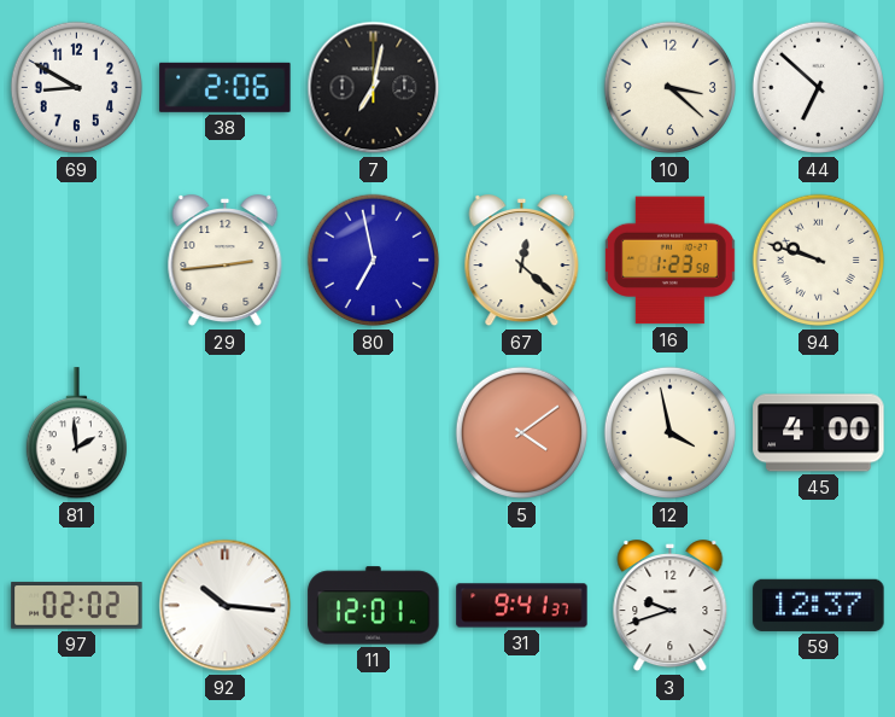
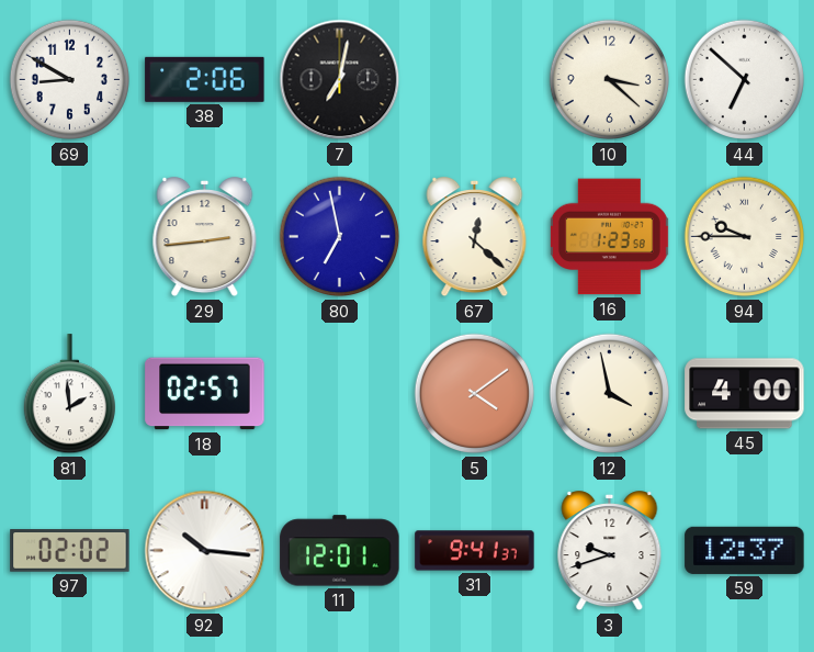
94: 9:48 -> 9:45 (745, 237)
18: none -> 02:57 (205, 394)
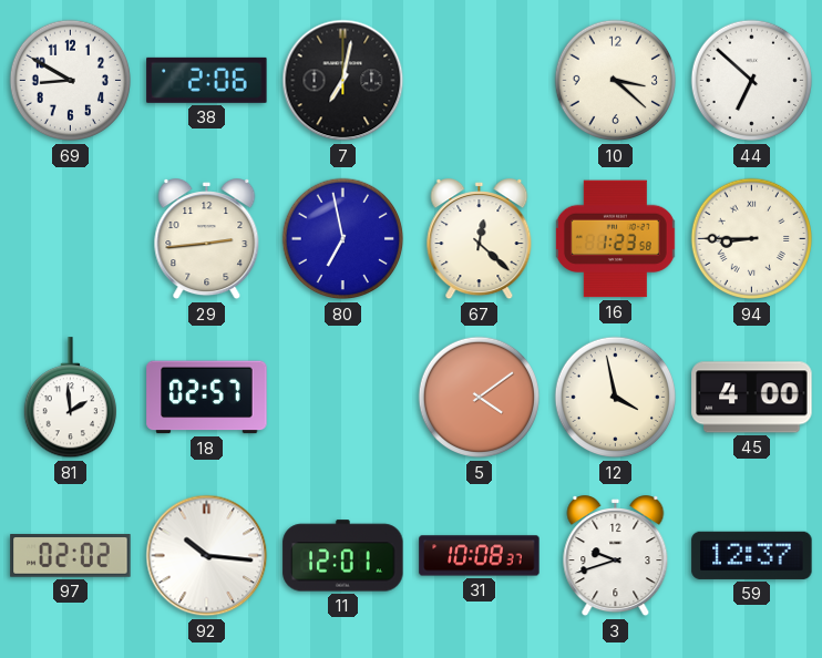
94: 9:45 -> 8:45 (752, 239)
31: 9:41 -> 10:08 (480, 556)
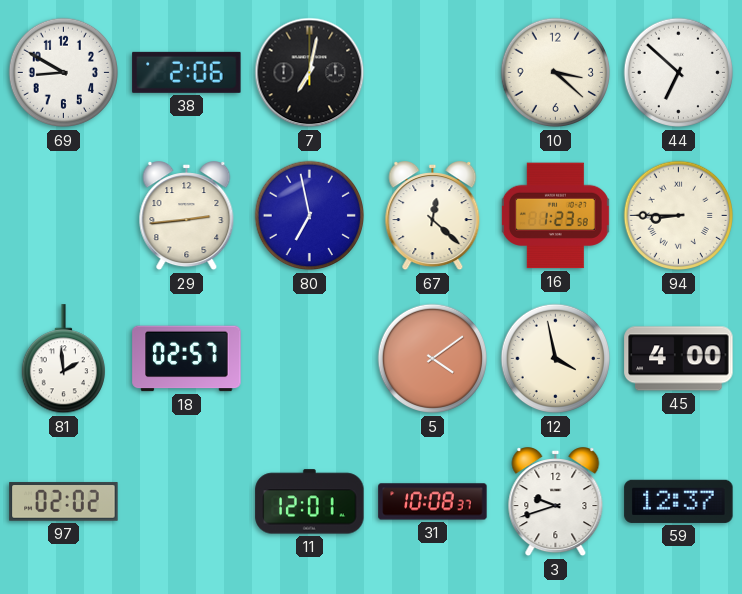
92: 10:16 -> none (207, 556)
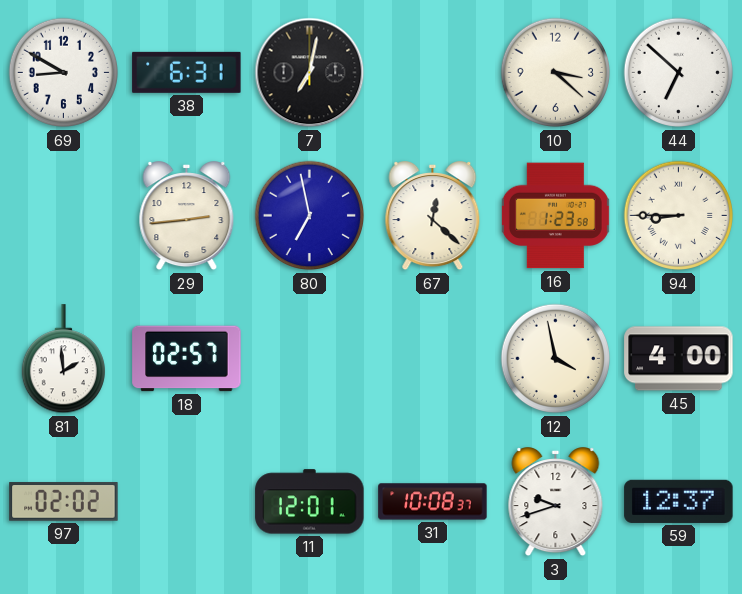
38: 2:06 -> 6:31 (187, 72)
5: 4:09 -> none (433, 359)
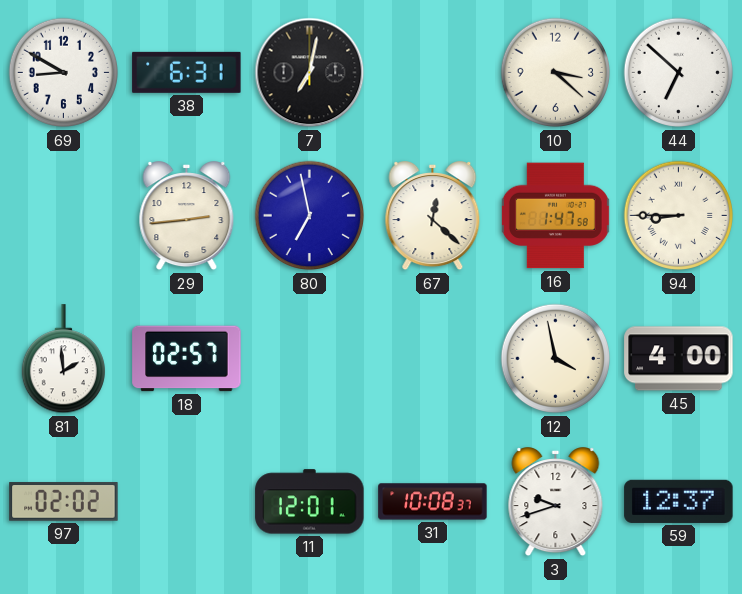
16: 1:23 -> 1:47 (555, 216)
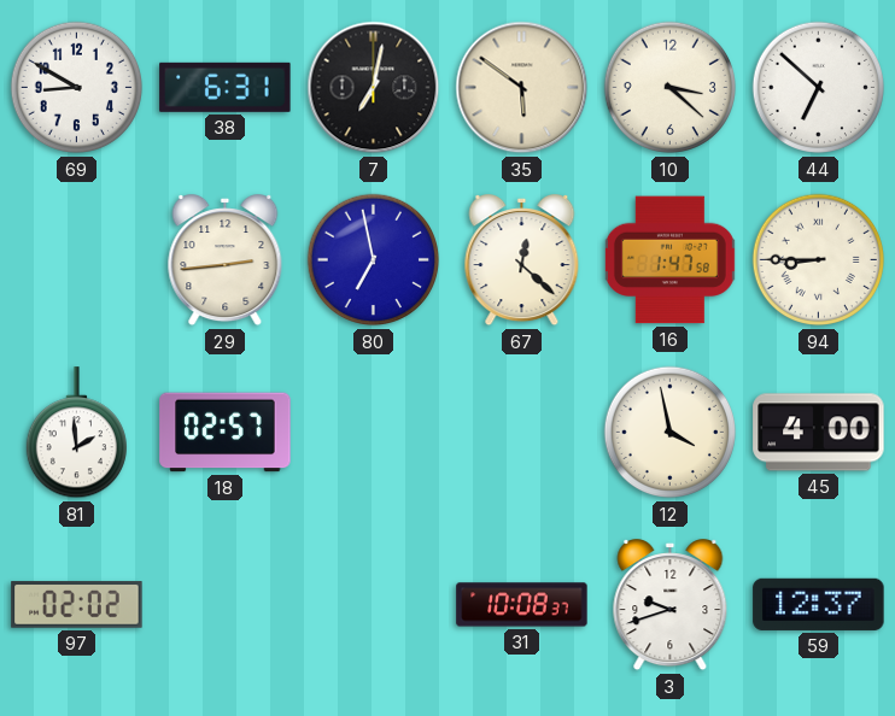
35: none -> 5:51 (522, 88)
11: 12:01 -> none (310, 502)
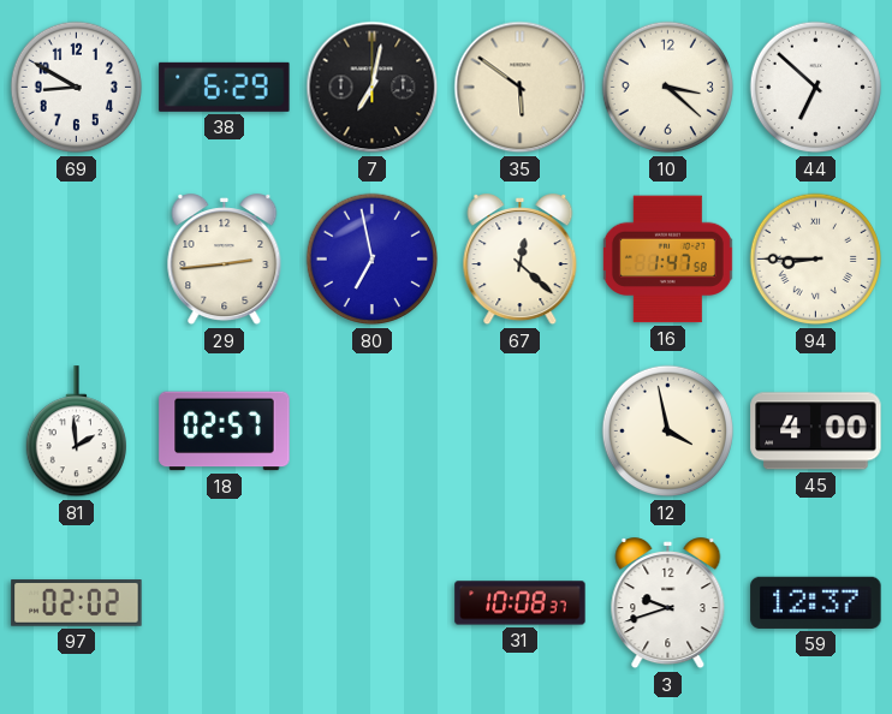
38: 6:31 -> 6:29 (225, 87)
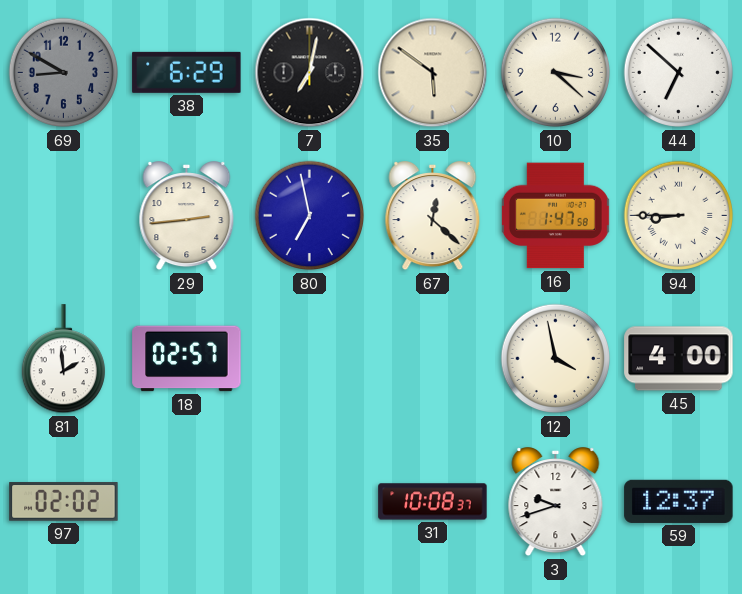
69 dial: white -> grey (64, 73)
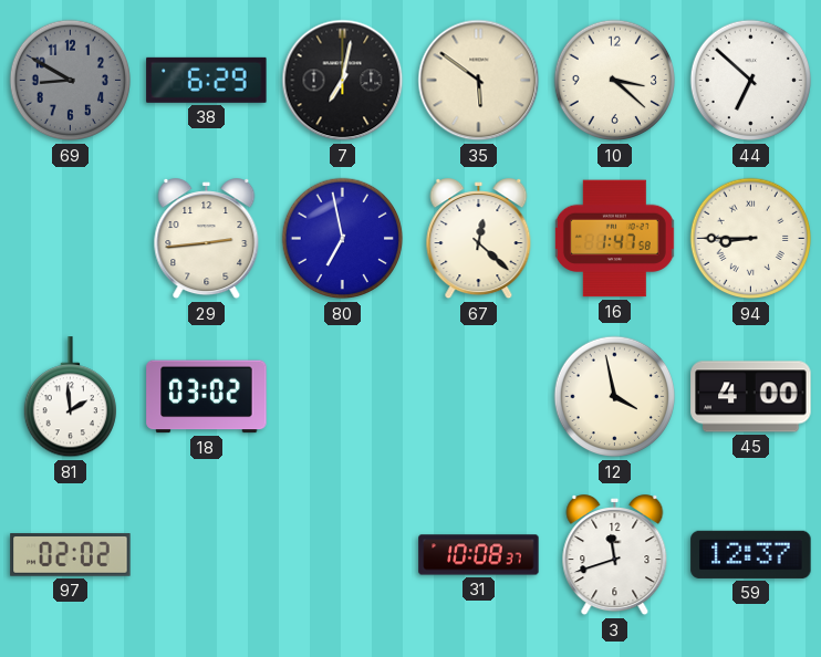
18: 02:57 -> 03:02 (207, 397)
3: 9:42 -> 11:42 (615, 555)
